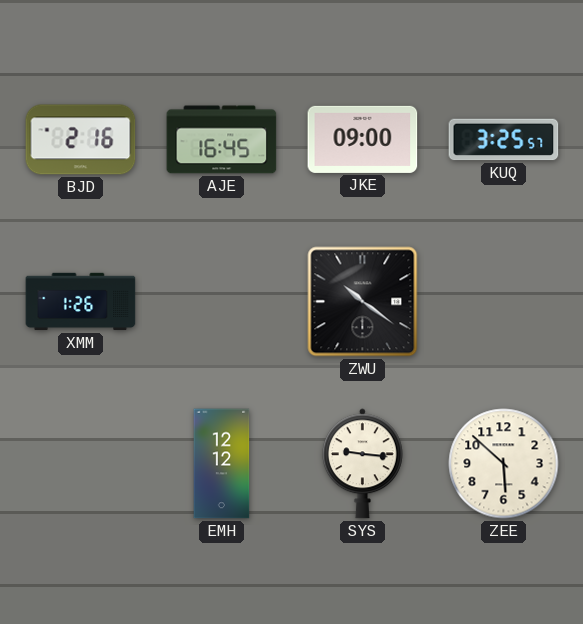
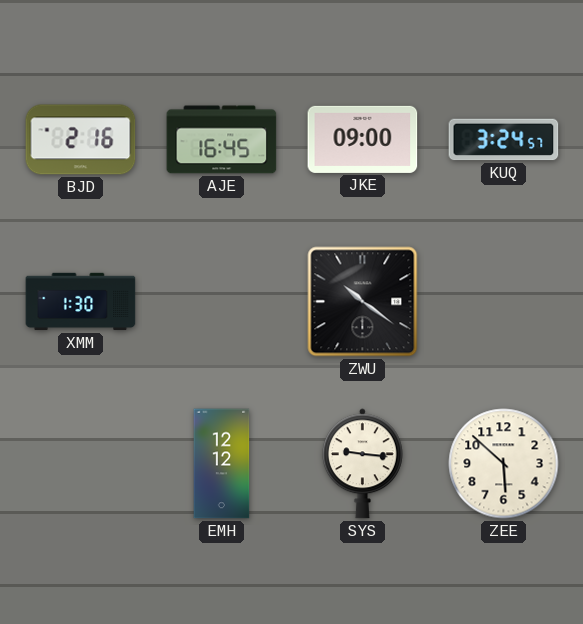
KUQ: 3:25 -> 3:24 (504, 140)
XMM: 1:26 -> 1:30 (81, 302)
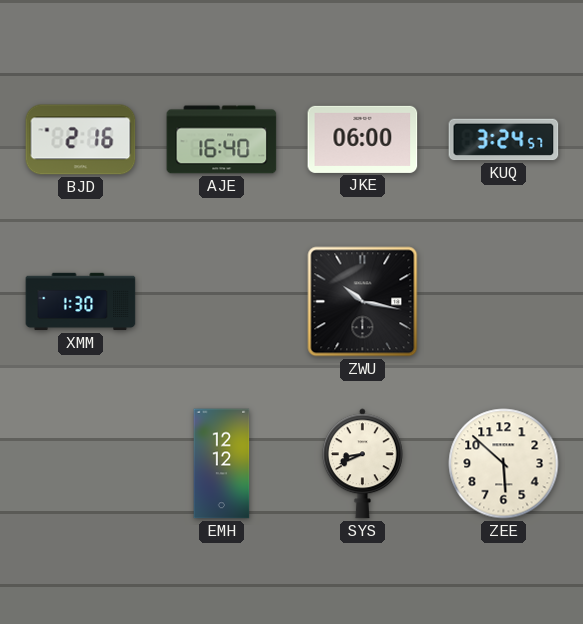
AJE: 16:45 -> 16:40 (222, 140)
JKE: 09:00 -> 06:00 (363, 139)
ZWU: 10:21 -> 10:17 (363, 302)
SYS: 9:16 -> 8:41 (362, 464)
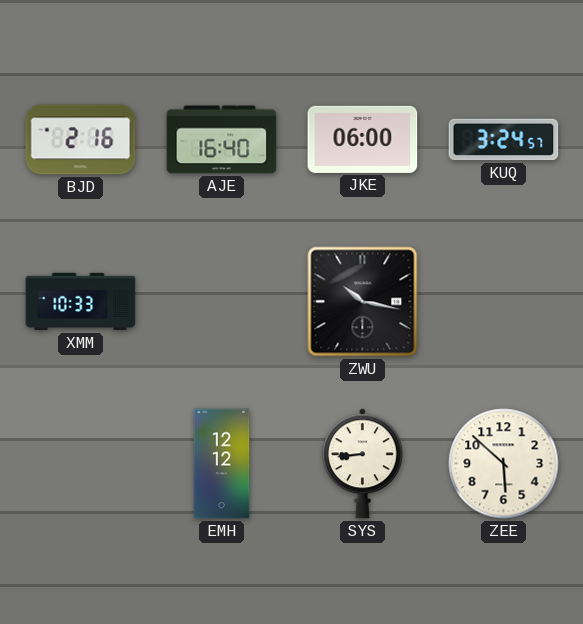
XMM: 1:30 -> 10:33 (81, 302)
SYS: 8:41 -> 8:44 (362, 464)
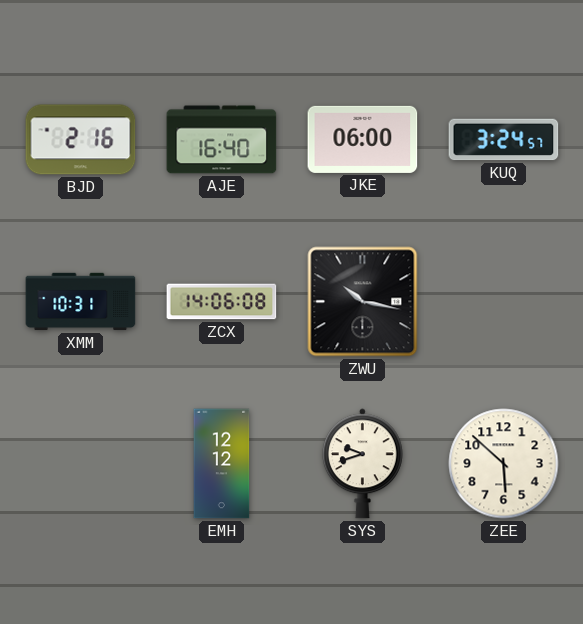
XMM: 10:33 -> 10:31 (81, 302)
ZCX: none -> 14:06 (222, 302)
SYS: 8:44 -> 9:42 (362, 464)
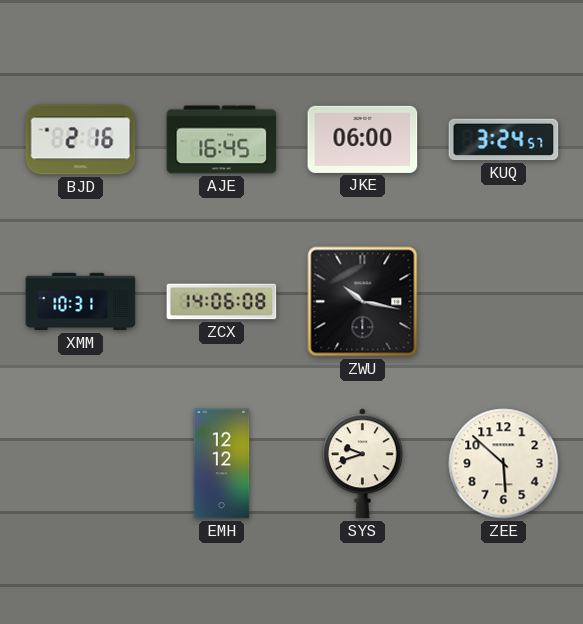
AJE: 16:40 -> 16:45 (222, 140)
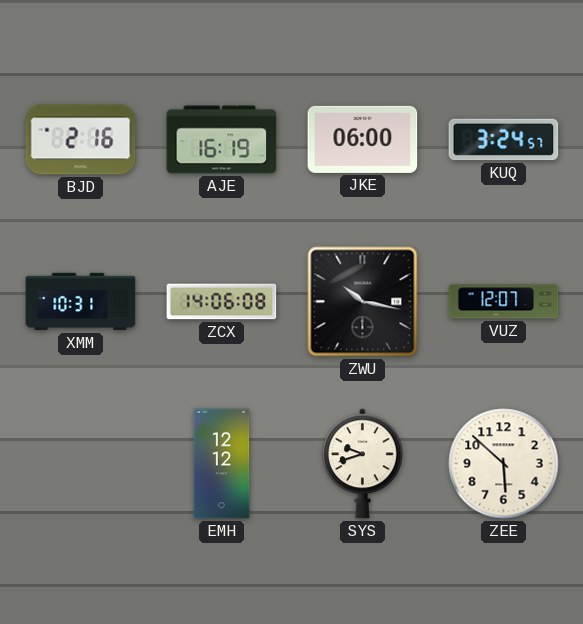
AJE: 16:45 -> 16:19 (222, 140)
VUZ: none -> 12:07 (504, 302)
